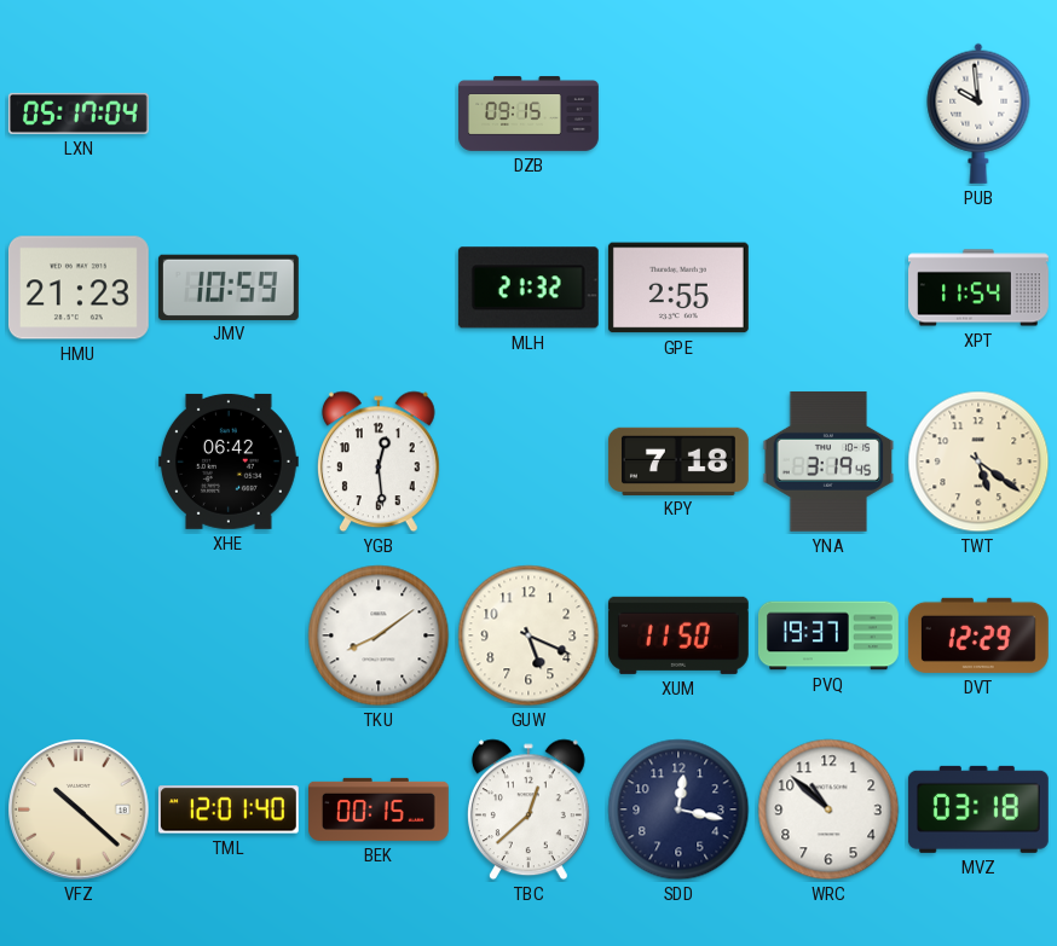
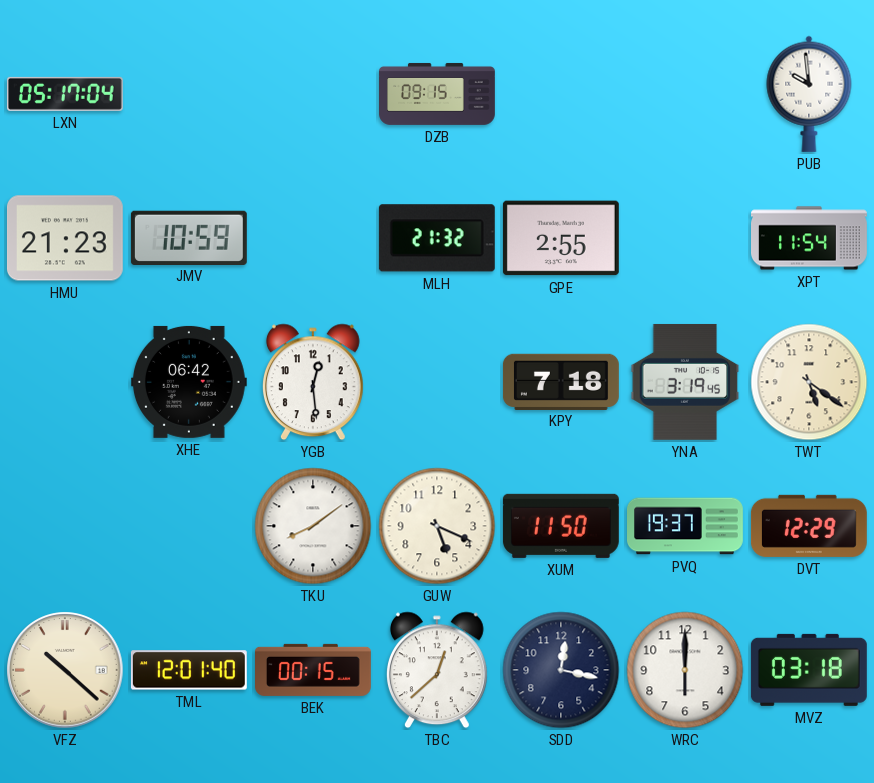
WRC: 10:52 -> 6:00 (685, 670)
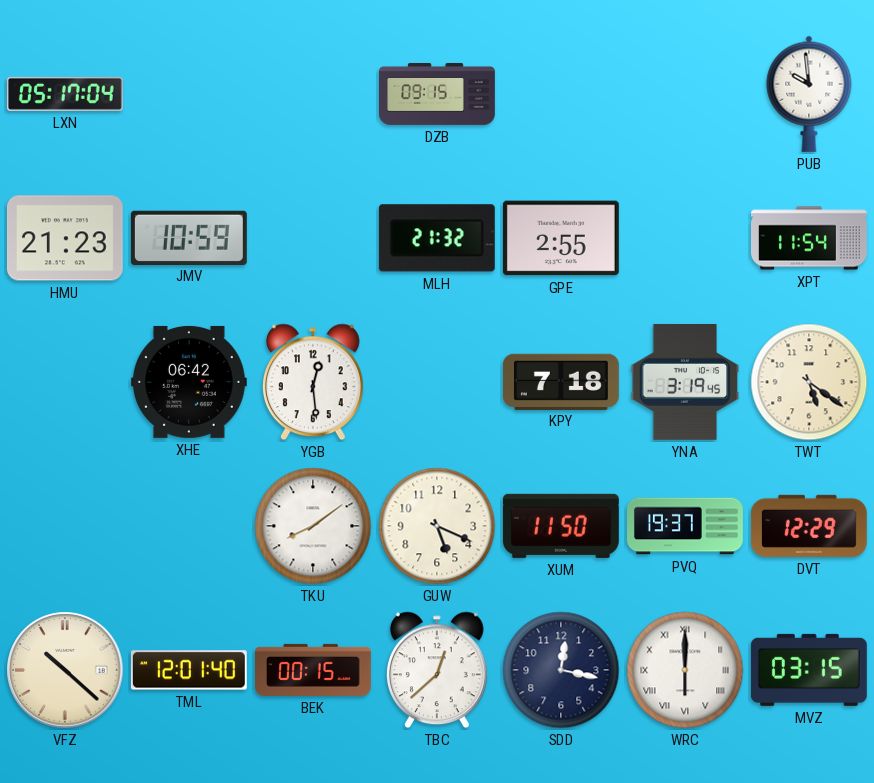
WRC numerals: Arabic -> Roman (685, 670)
MVZ: 03:18 -> 03:15 (809, 670)
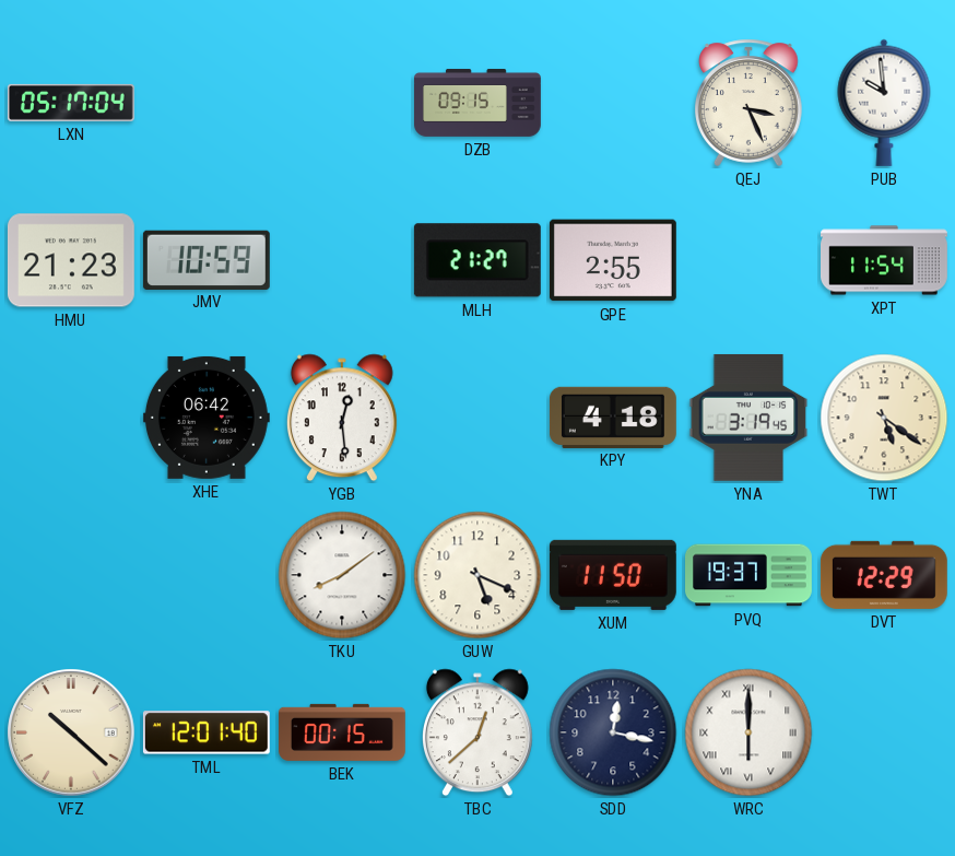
QEJ: none -> 3:26 (750, 103)
MLH: 21:32 -> 21:27 (477, 260)
KPY: 7:18 -> 4:18 (613, 417)
MVZ: 03:15 -> none (809, 670)
